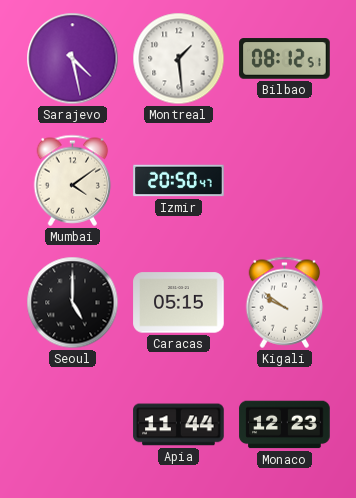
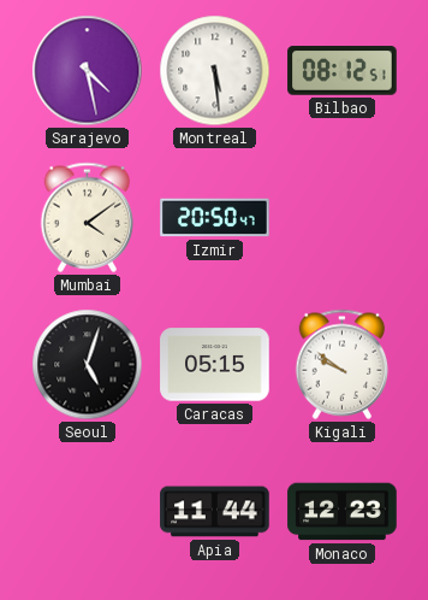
Montreal: 1:29 -> 5:29 (215, 71)
Seoul: 5:00 -> 5:03 (88, 365)
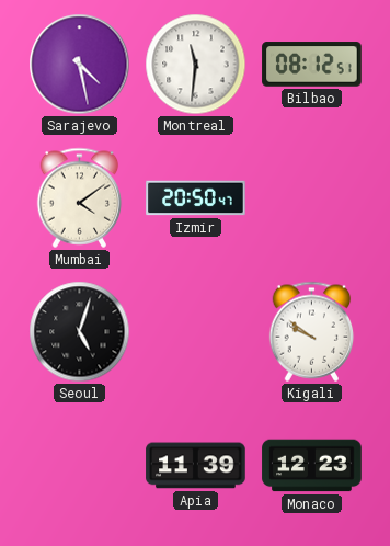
Montreal: 5:29 -> 11:31 (196, 65)
Caracas: 05:15 -> none (215, 365)
Apia: 11:44 -> 11:39 (196, 466)
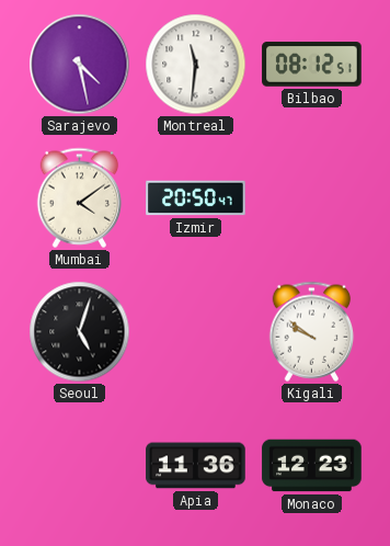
Apia: 11:39 -> 11:36 (196, 466)
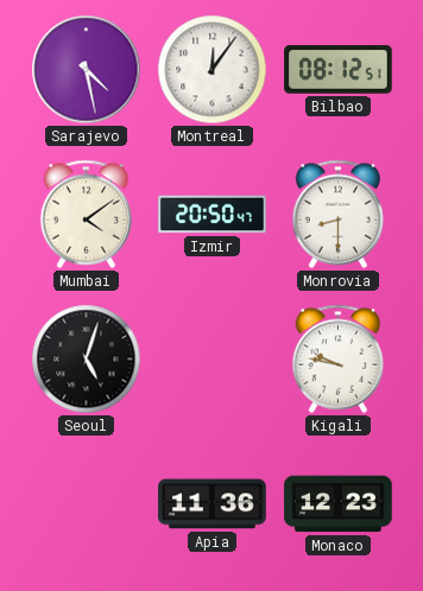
Montreal: 11:31 -> 12:06 (213, 70)
Monrovia: none -> 8:30 (339, 214)
Kigali: 9:51 -> 9:47 (339, 358)
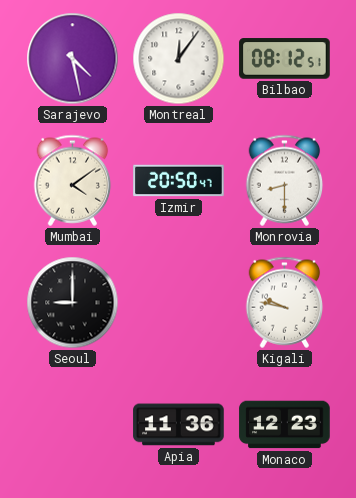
Seoul: 5:03 -> 9:00 (73, 303)
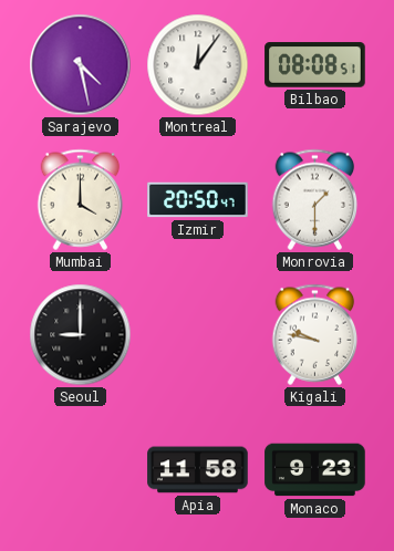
Bilbao: 08:12 -> 08:08 (315, 65)
Mumbai: 4:09 -> 4:00 (81, 199)
Monrovia: 8:30 -> 1:30 (315, 199)
Apia: 11:36 -> 11:58 (198, 470)
Monaco: 12:23 -> 9:23 (315, 470)
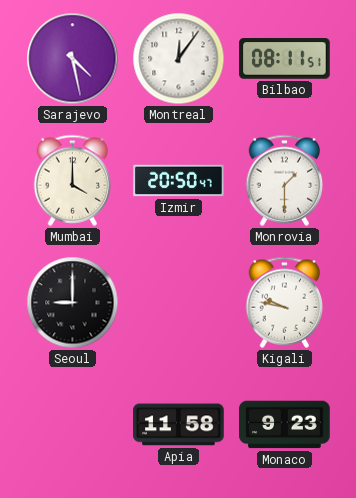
Bilbao: 08:08 -> 08:11 (285, 59)
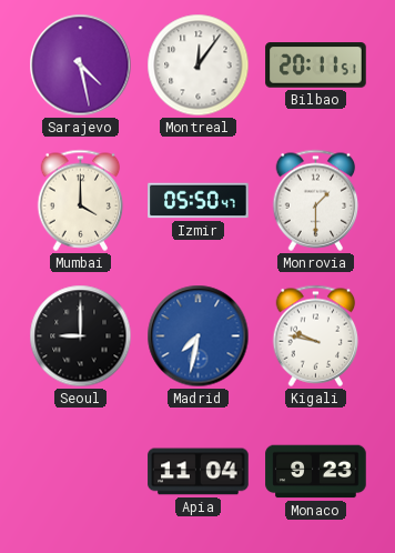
Bilbao: 08:11 -> 20:11 (316, 66)
Izmir: 20:50 -> 05:50 (199, 201)
Madrid: none -> 7:32 (199, 336)
Apia: 11:58 -> 11:04 (199, 472)
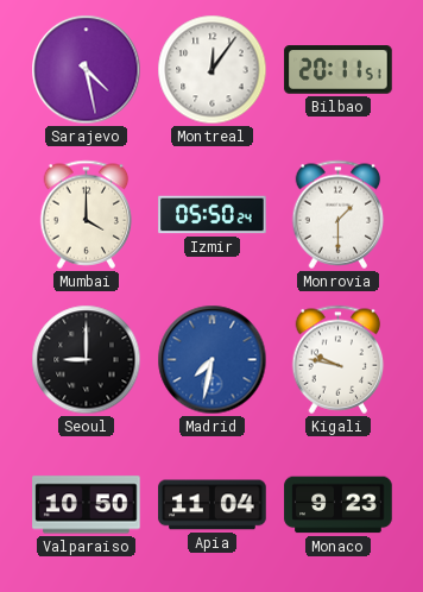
Izmir: 05:50:47 -> 05:50:24 (213, 215)
Valparaiso: none -> 10:50 (87, 505)
